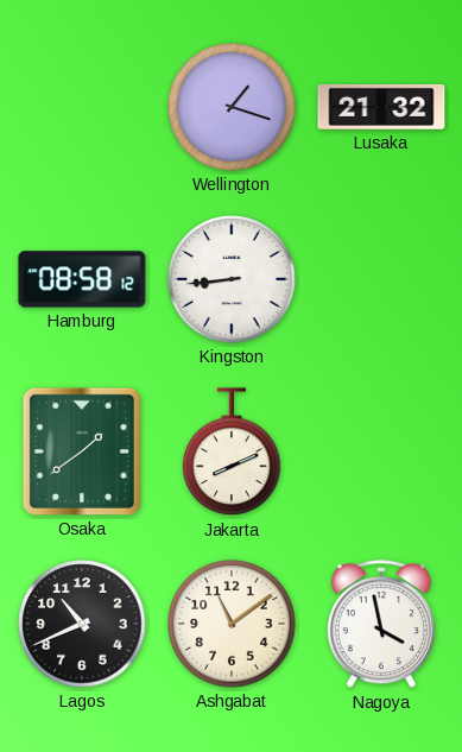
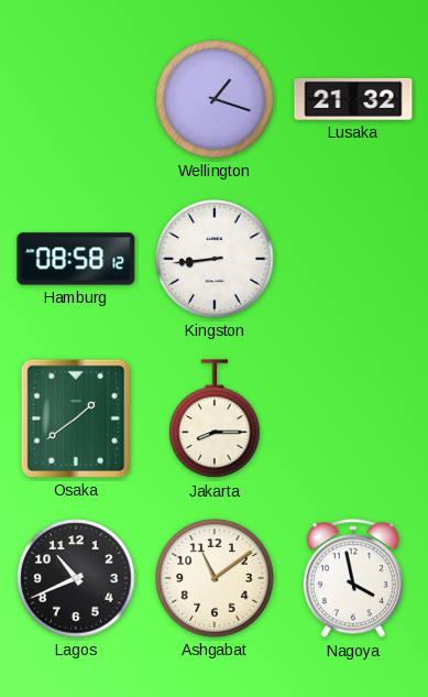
Jakarta: 8:11 -> 8:15 (215, 420)
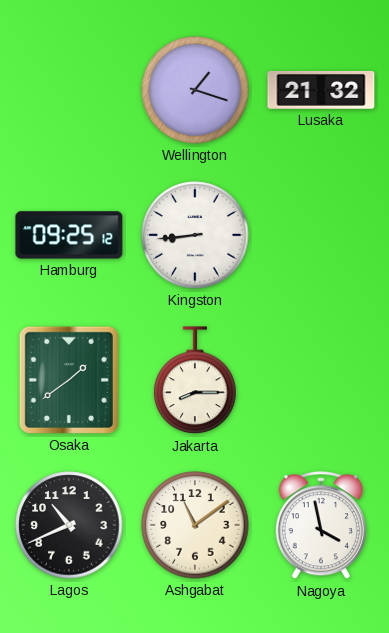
Hamburg: 08:58 -> 09:25 (69, 235)
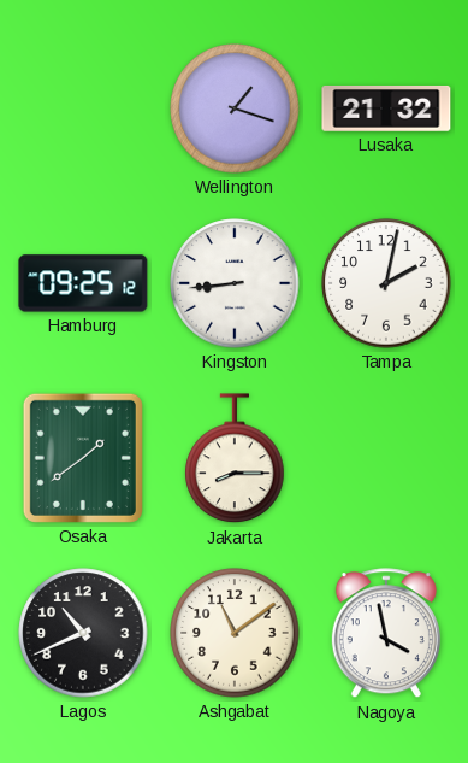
Tampa: none -> 2:02 (386, 283)
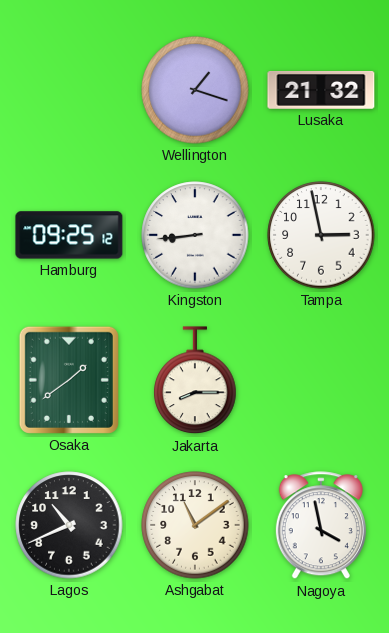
Tampa: 2:02 -> 2:58 (321, 235)
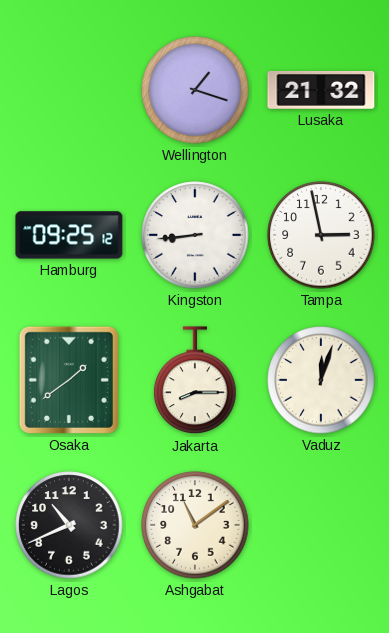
Vaduz: none -> 12:03 (321, 380)
Nagoya: 3:58 -> none (321, 526)
